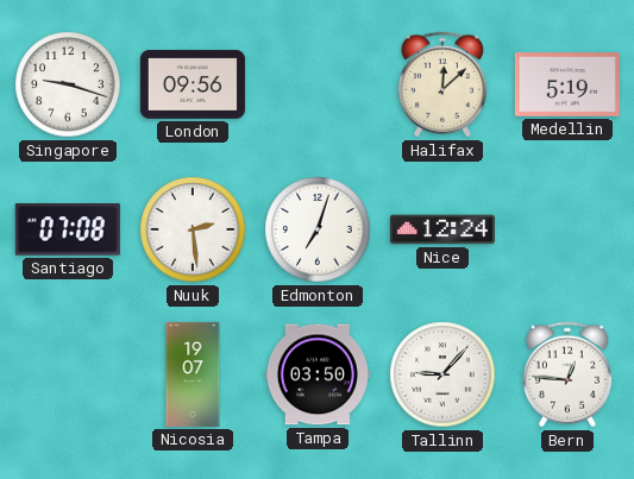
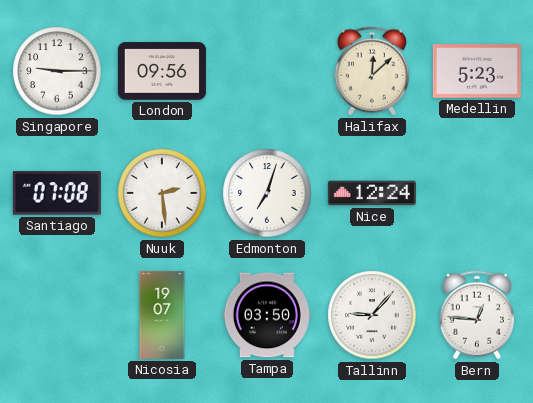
Singapore: 9:18 -> 9:15 (57, 71)
Medellin: 5:19 -> 5:23 (477, 71)
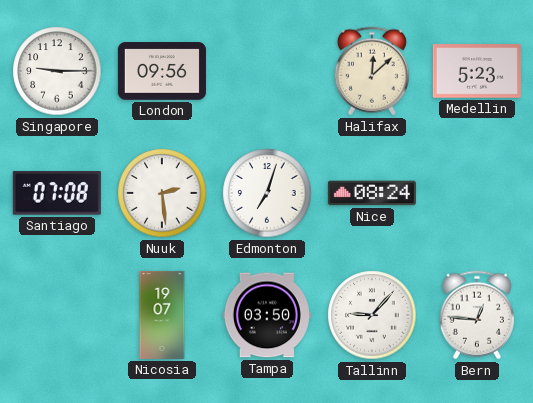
Nice: 12:24 -> 08:24 (372, 193)
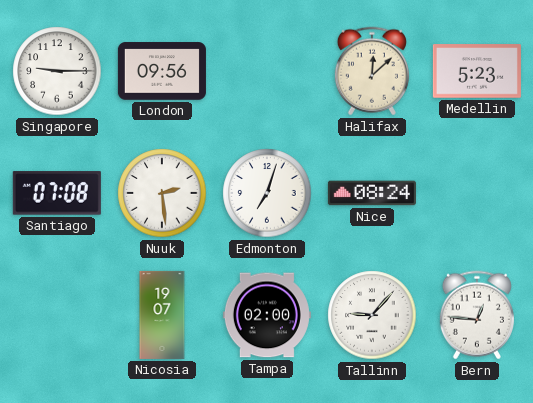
Tampa: 03:50 -> 02:00 (267, 315)
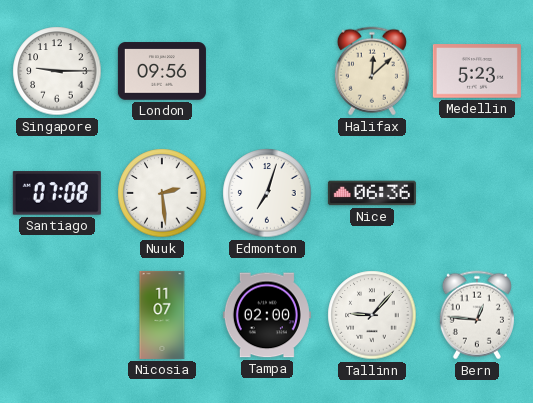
Nice: 08:24 -> 06:36 (372, 193)
Nicosia: 19:07 -> 11:07 (162, 315)
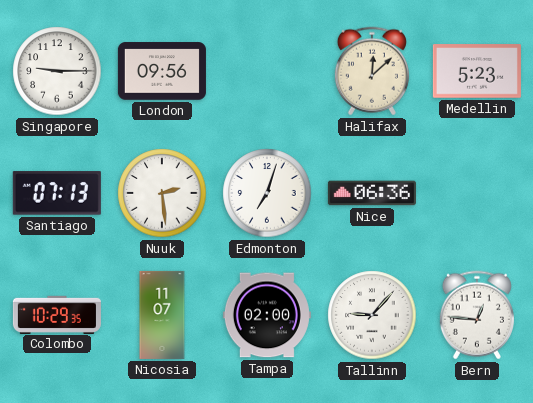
Santiago: 07:08 -> 07:13 (57, 193)
Colombo: none -> 10:29 (57, 314)
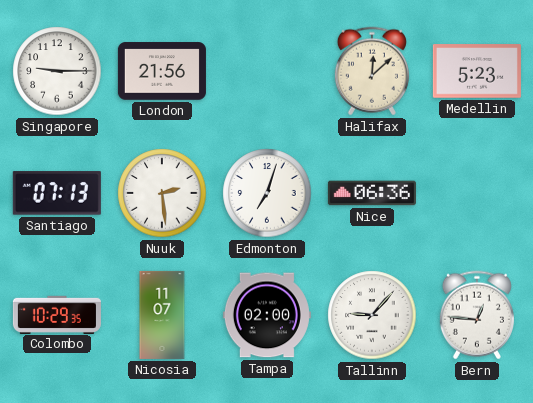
London: 09:56 -> 21:56 (162, 71)
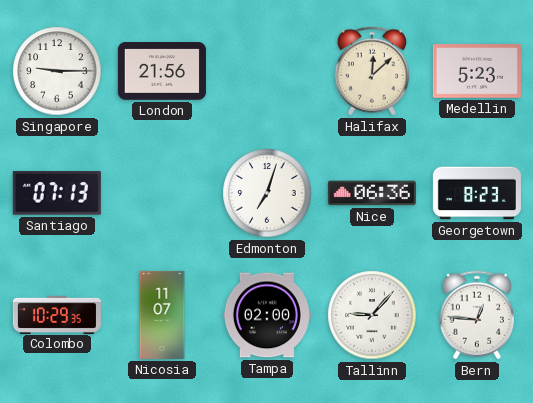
Nuuk: 2:29 -> none (162, 193)
Georgetown: none -> 8:23 (477, 193)
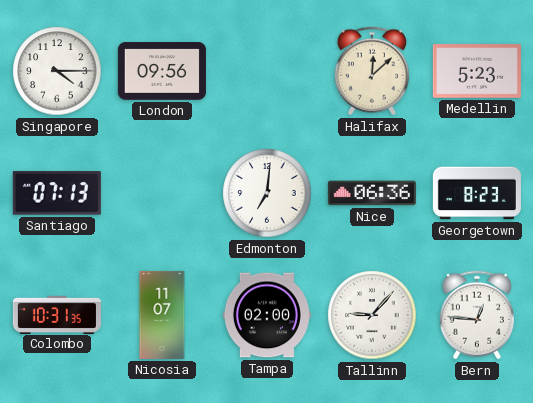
Singapore: 9:15 -> 4:15 (57, 71)
London: 21:56 -> 09:56 (162, 71)
Edmonton: 7:03 -> 7:01 (267, 193)
Colombo: 10:29 -> 10:31 (57, 314)
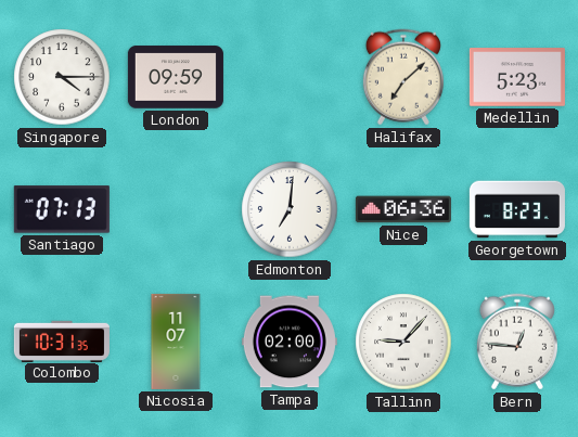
London: 09:56 -> 09:59 (176, 77)
Halifax: 12:08 -> 7:08 (403, 77)
